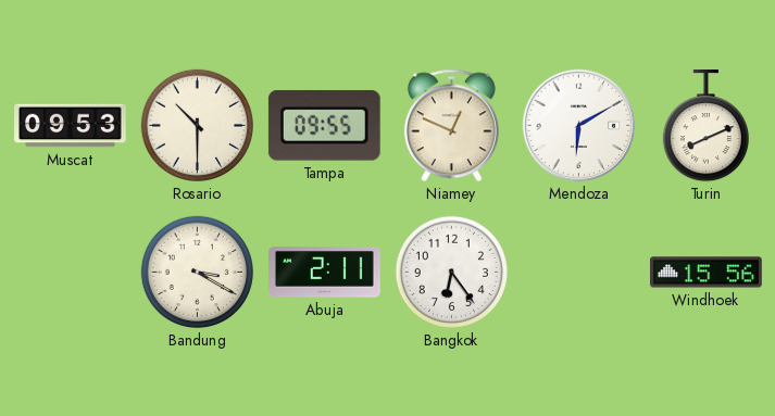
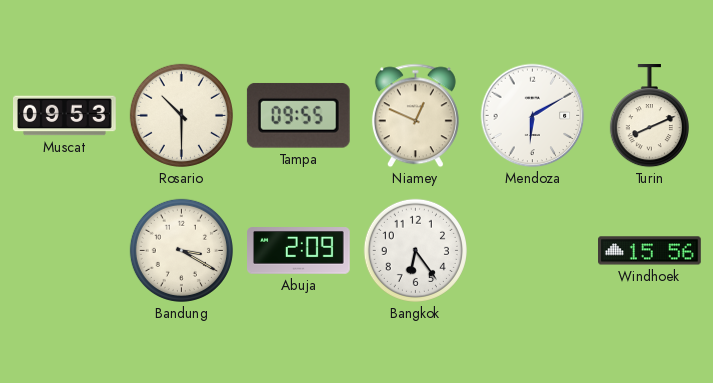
Abuja: 2:11 -> 2:09 (299, 251)
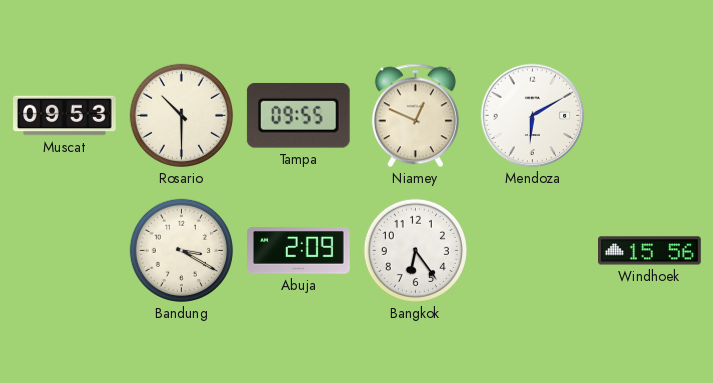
Turin: 8:11 -> none (649, 117)
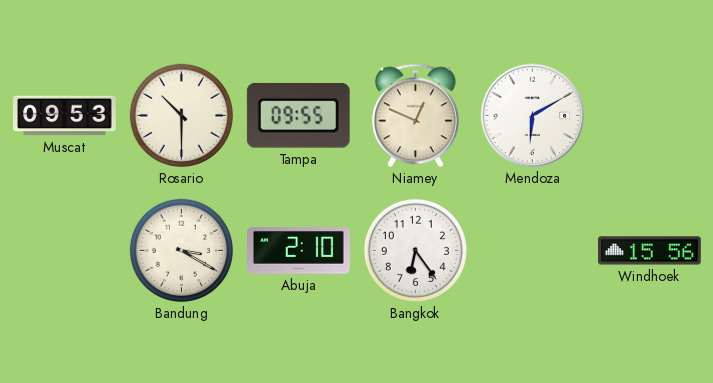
Abuja: 2:09 -> 2:10 (299, 251)
